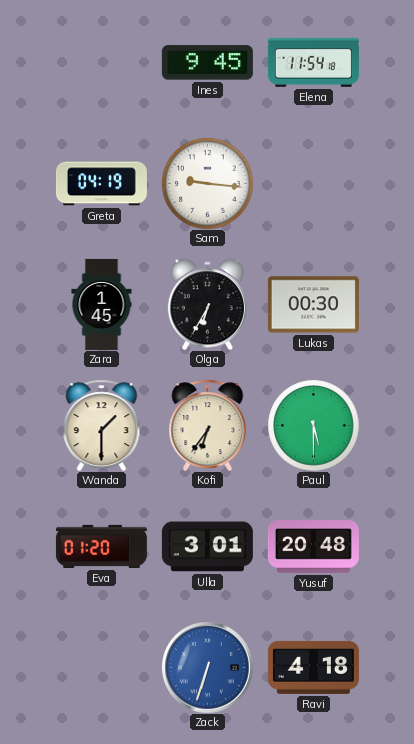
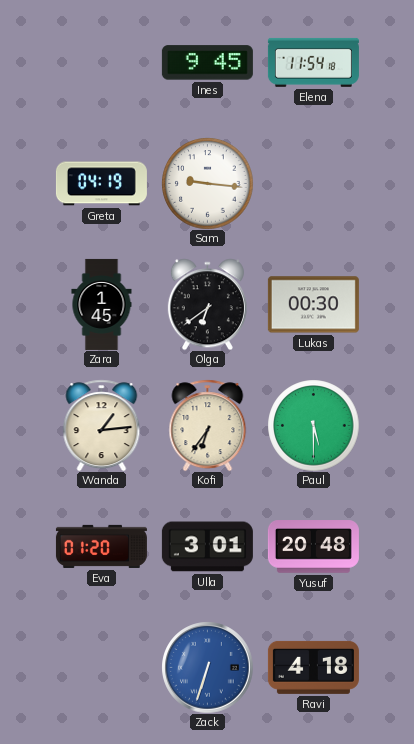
Olga: 6:35 -> 6:39 (207, 304)
Wanda: 1:30 -> 1:14 (102, 425)
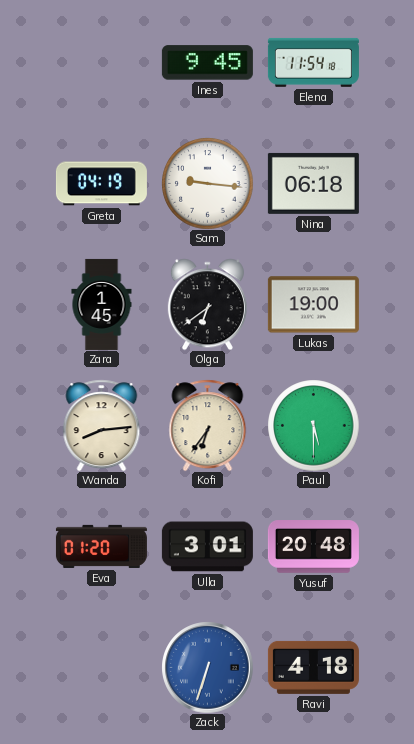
Nina: none -> 06:18 (313, 183)
Lukas: 00:30 -> 19:00 (313, 305)
Wanda: 1:14 -> 8:14 (102, 425)
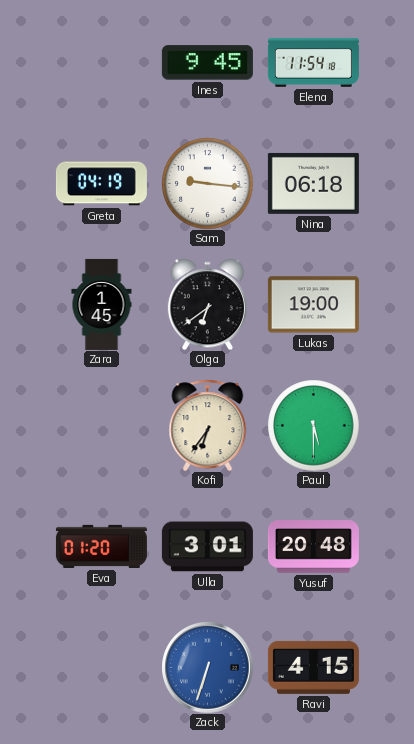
Wanda: 8:14 -> none (102, 425)
Ravi: 4:18 -> 4:15 (313, 667)
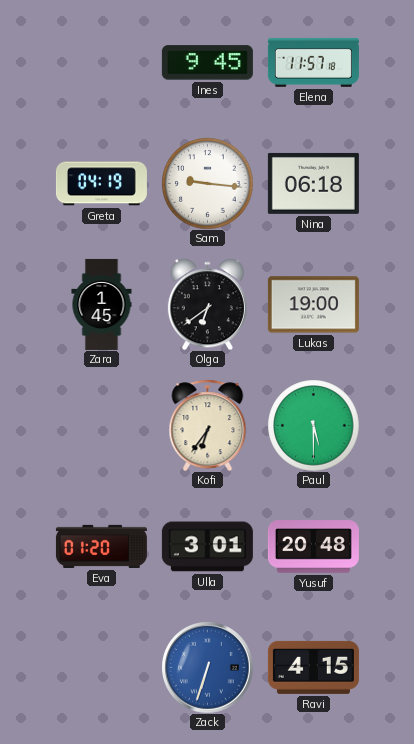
Elena: 11:54 -> 11:57 (313, 62)
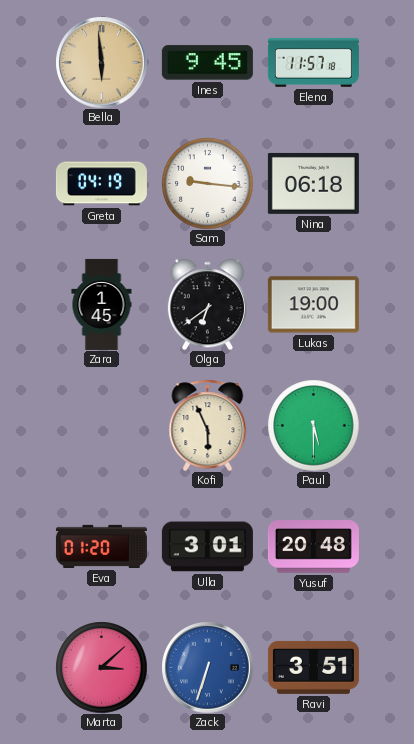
Bella: none -> 5:59 (101, 62)
Kofi: 6:36 -> 5:56 (208, 425)
Marta: none -> 3:08 (101, 667)
Ravi: 4:15 -> 3:51 (313, 667)
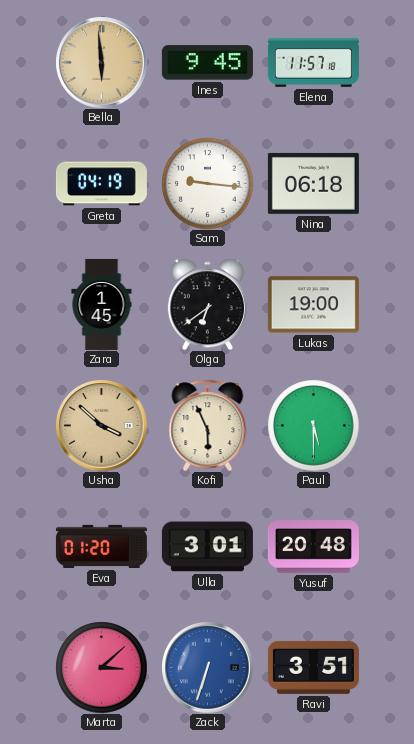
Usha: none -> 3:52 (101, 425)
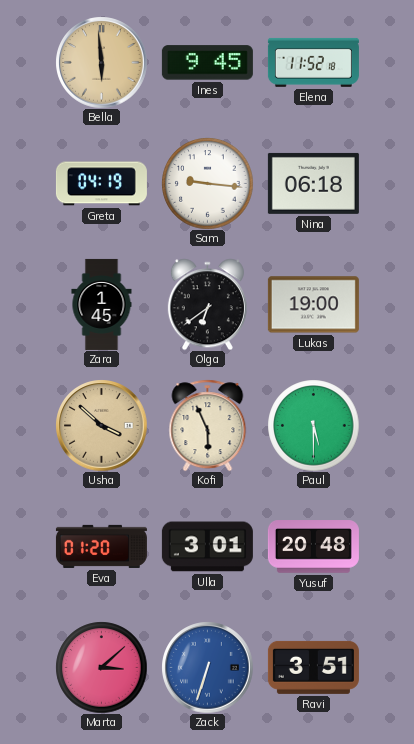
Elena: 11:57 -> 11:52 (313, 62)
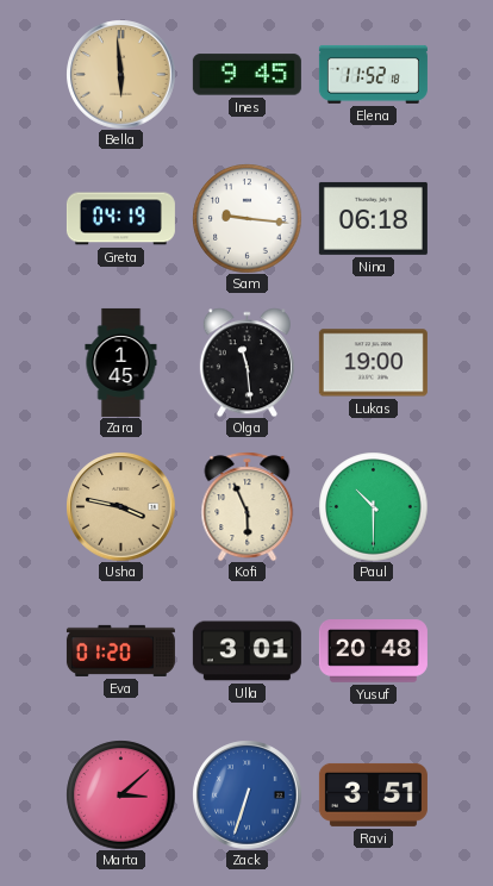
Olga: 6:39 -> 11:29 (246, 362)
Usha: 3:52 -> 3:47 (120, 506)
Paul: 5:30 -> 10:30 (373, 506)
